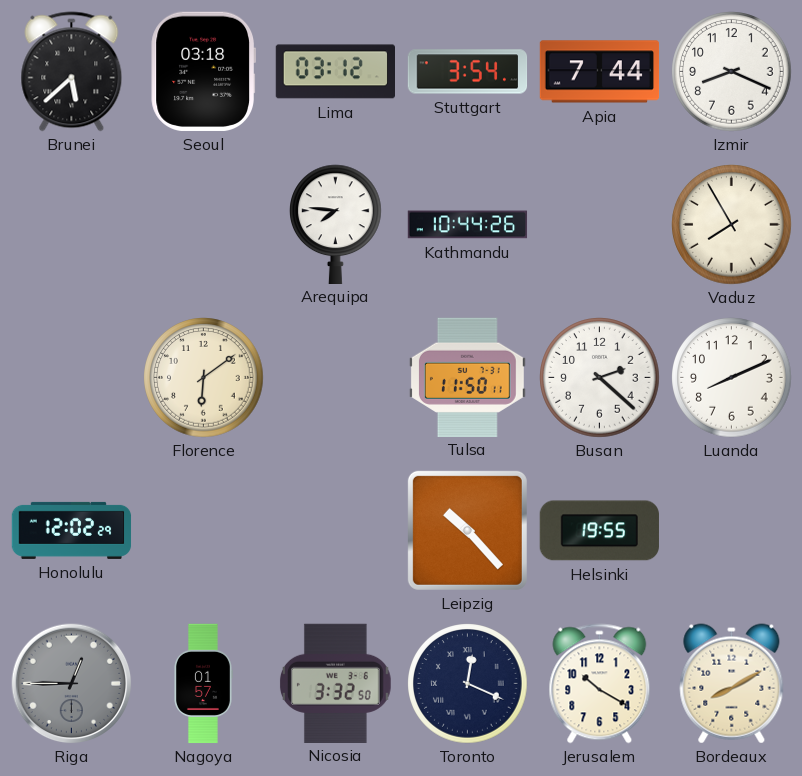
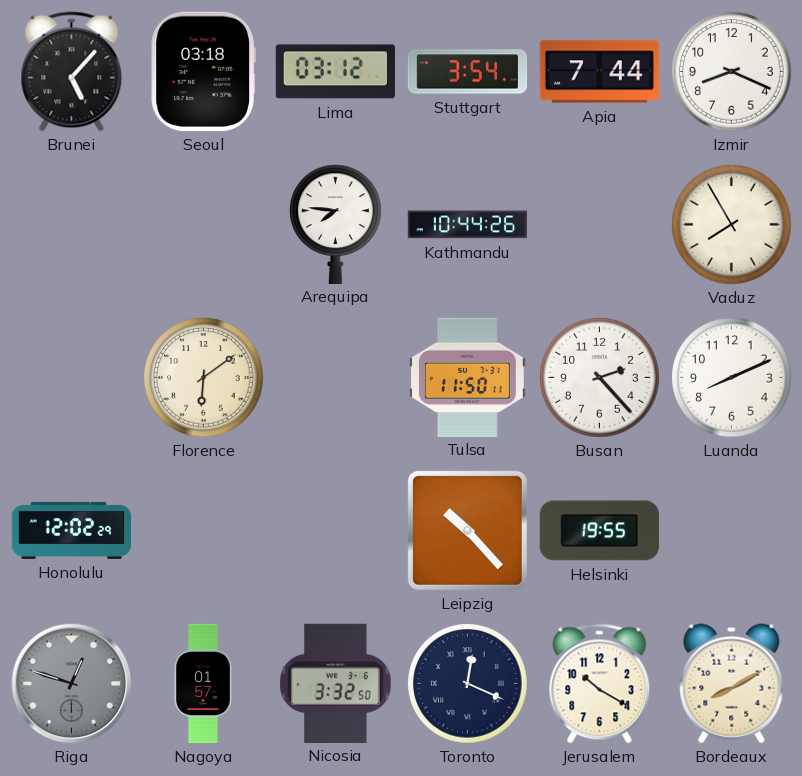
Brunei: 5:38 -> 5:07 (72, 72)
Busan: 2:22 -> 2:23 (600, 378)
Riga: 12:45 -> 12:48 (72, 684)
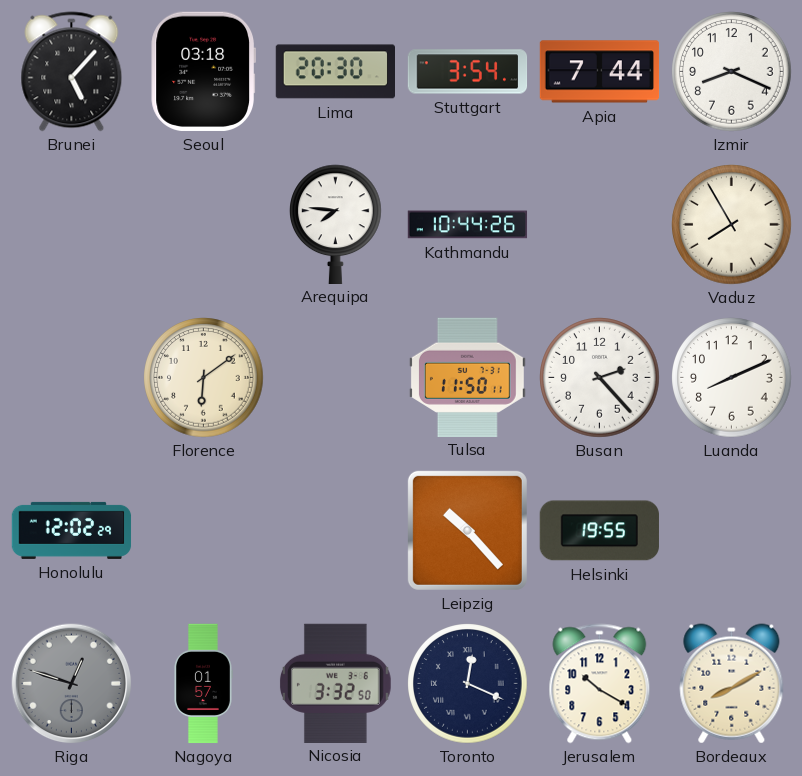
Lima: 03:12 -> 20:30 (335, 72)
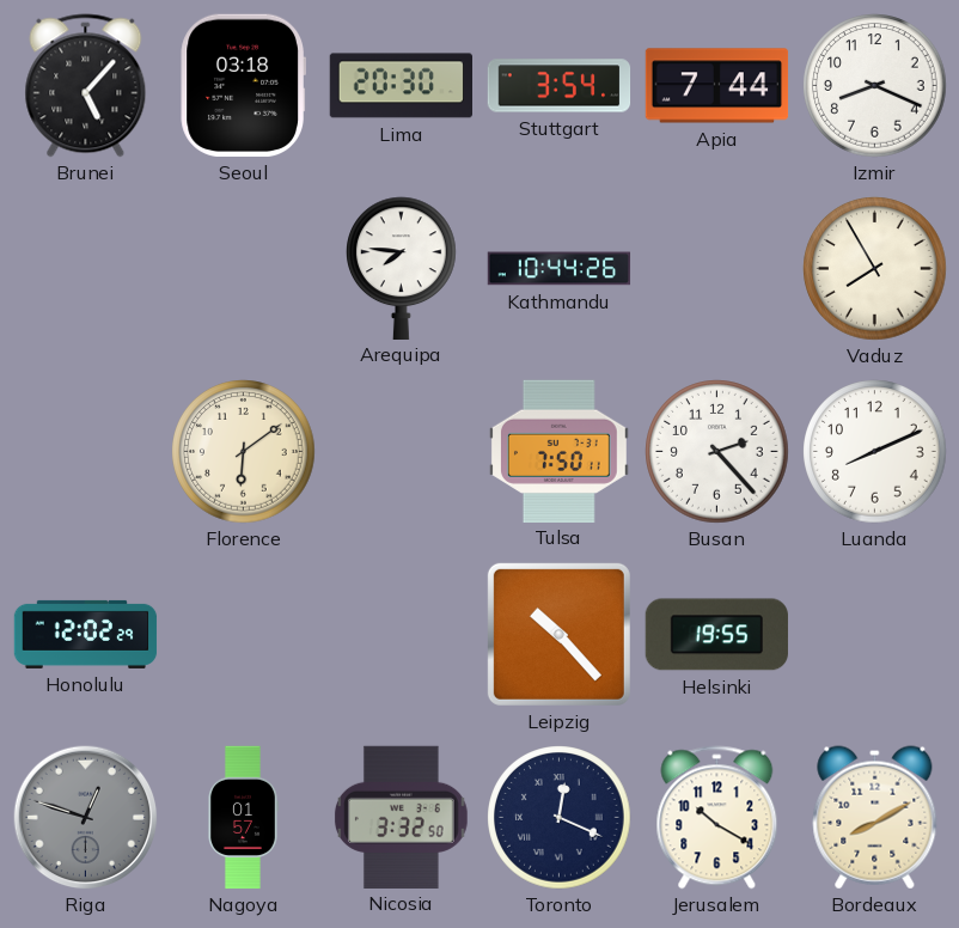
Tulsa: 11:50 -> 7:50 (558, 451)
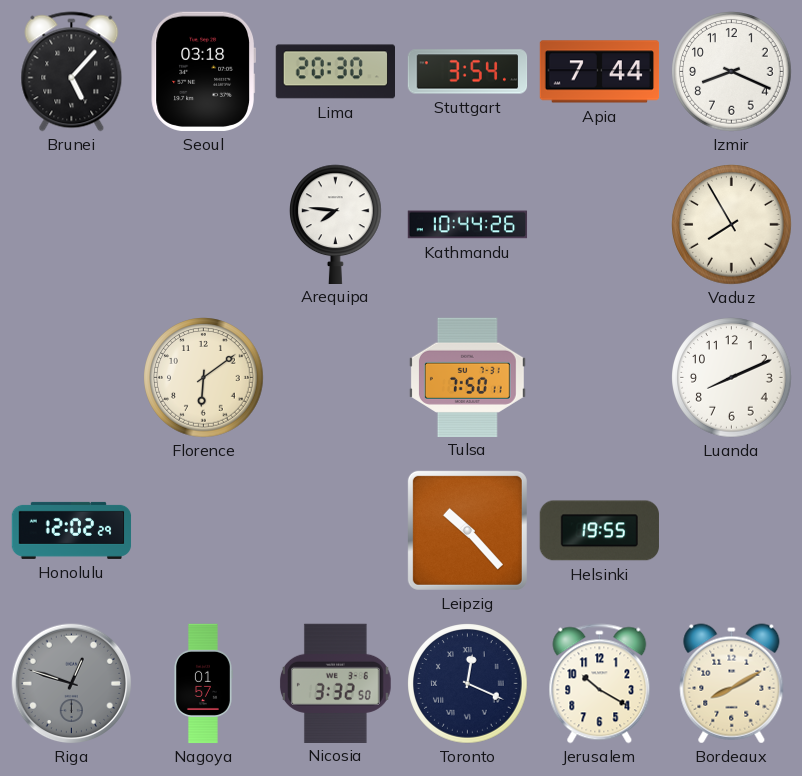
Busan: 2:23 -> none (717, 452)
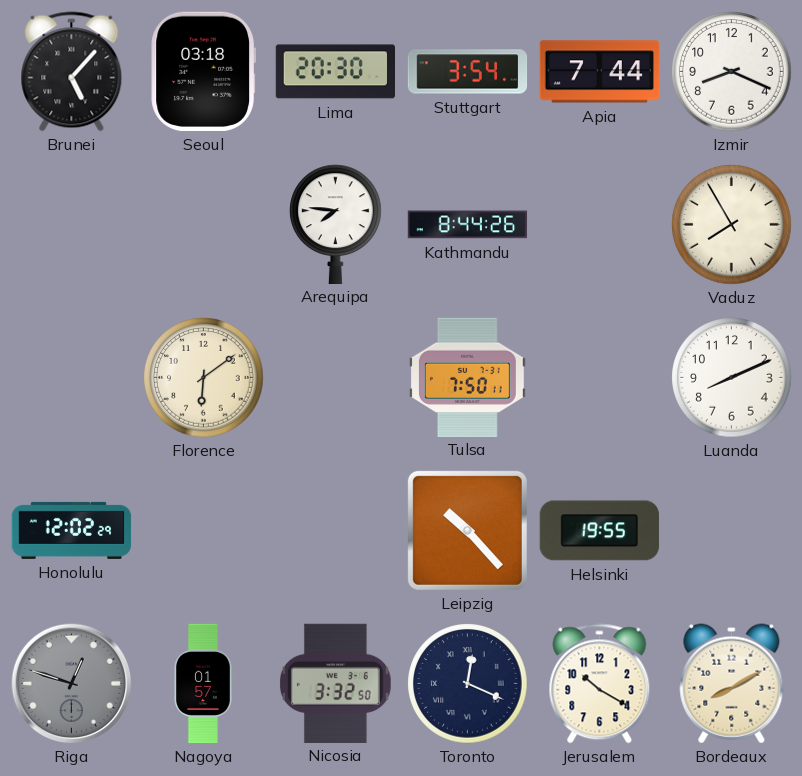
Kathmandu: 10:44 -> 8:44 (468, 225)
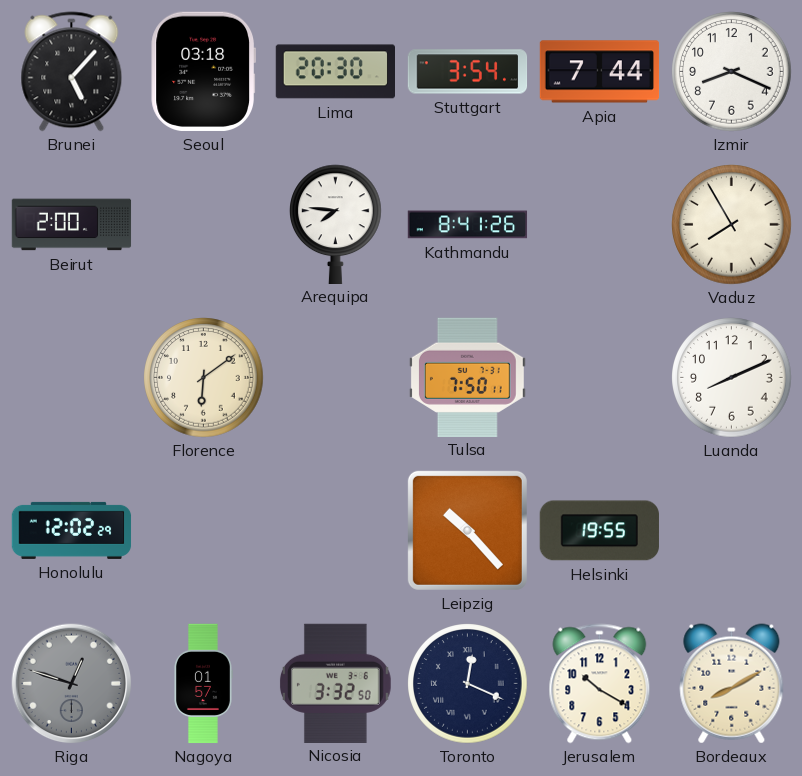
Beirut: none -> 2:00 (72, 225)
Kathmandu: 8:44 -> 8:41 (468, 225)
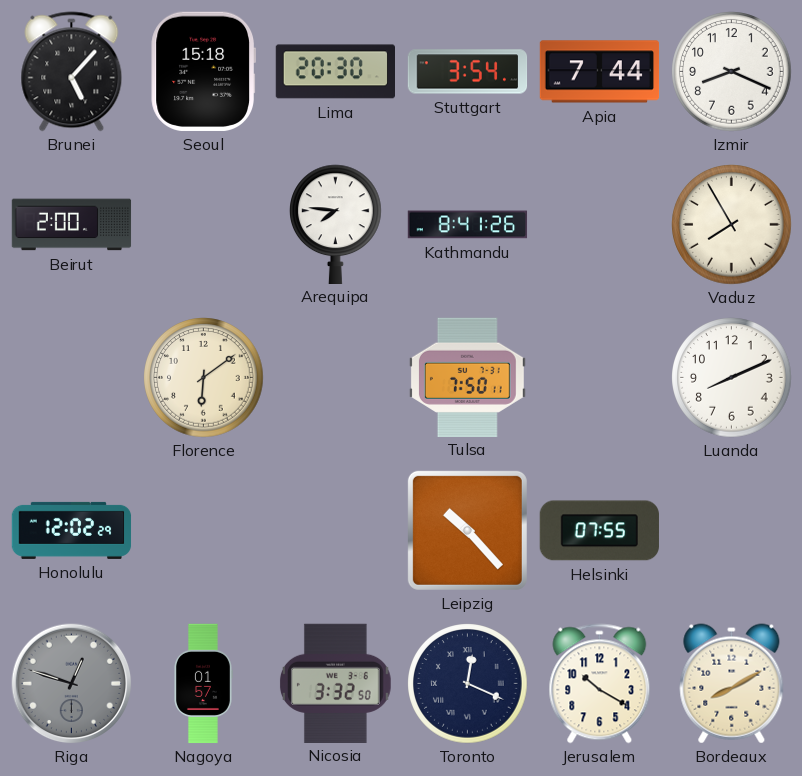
Seoul: 03:18 -> 15:18 (203, 71)
Helsinki: 19:55 -> 07:55 (599, 531)
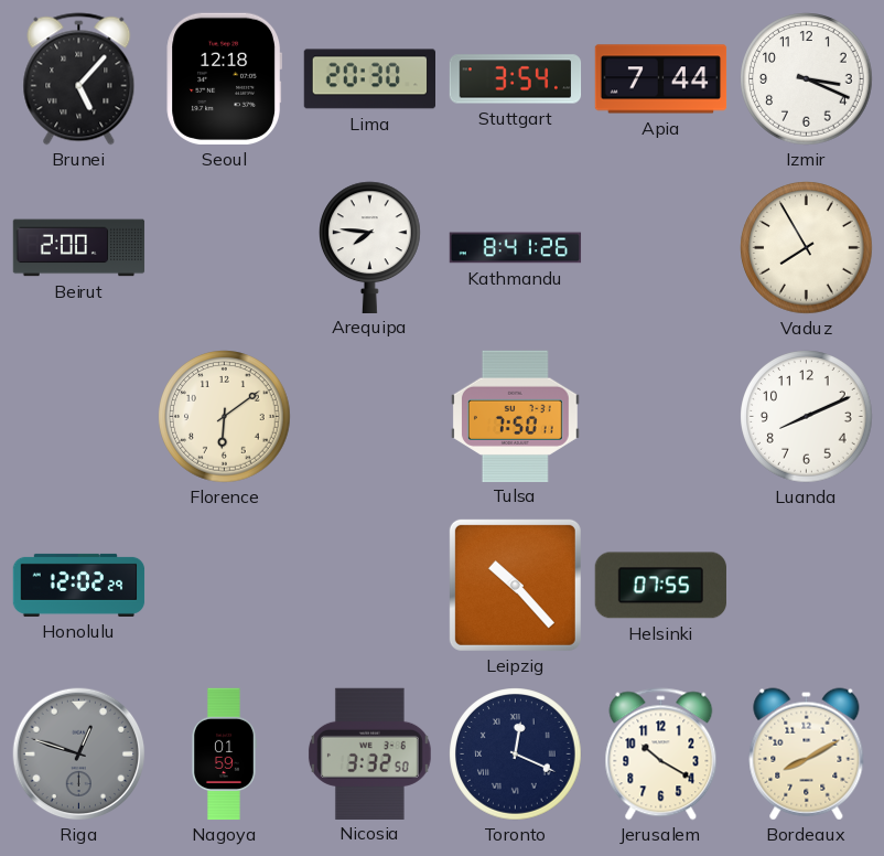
Seoul: 15:18 -> 12:18 (224, 78)
Izmir: 8:19 -> 3:19 (807, 79)
Nagoya: 01:57 -> 01:59 (225, 755)
